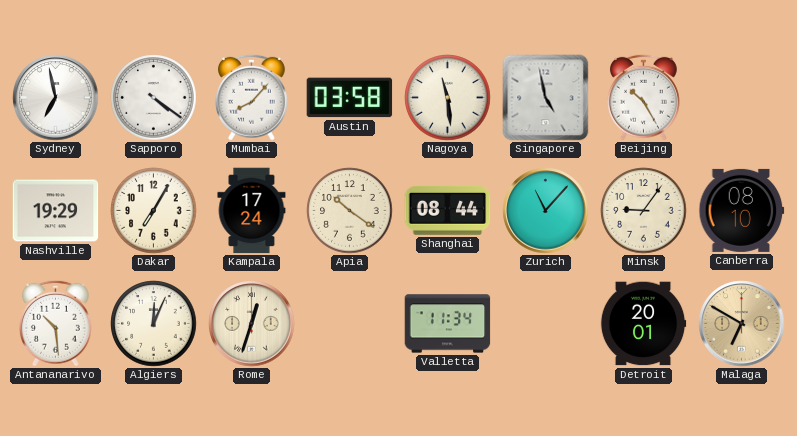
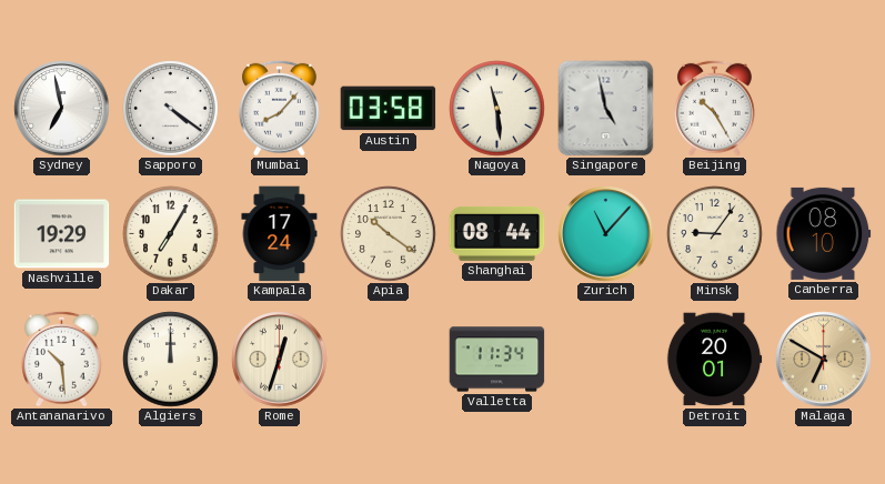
Algiers: 12:04 -> 12:00 (171, 360)
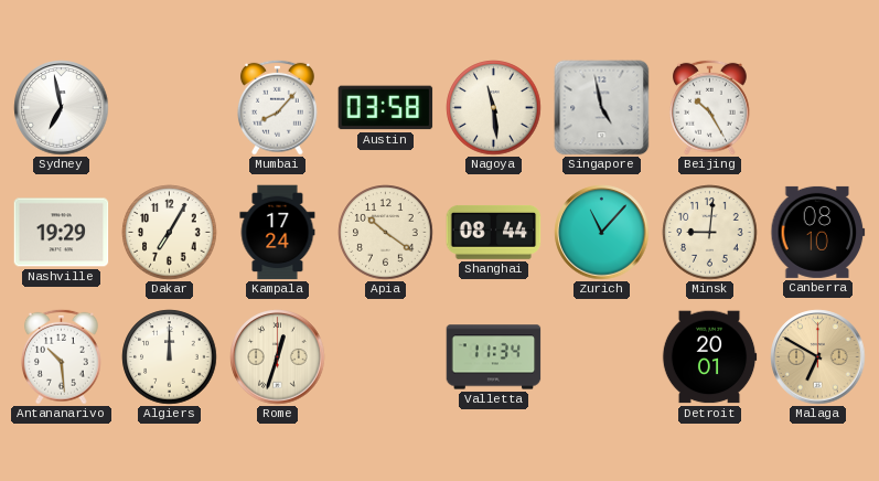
Sapporo: 4:21 -> none (171, 109)
Minsk: 9:06 -> 9:01 (710, 233)
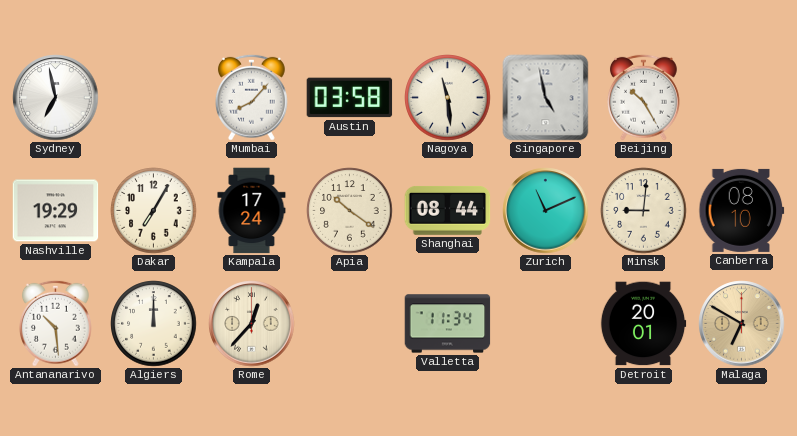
Zurich: 11:07 -> 11:11 (546, 211)
Rome: 12:33 -> 12:37 (252, 324)
